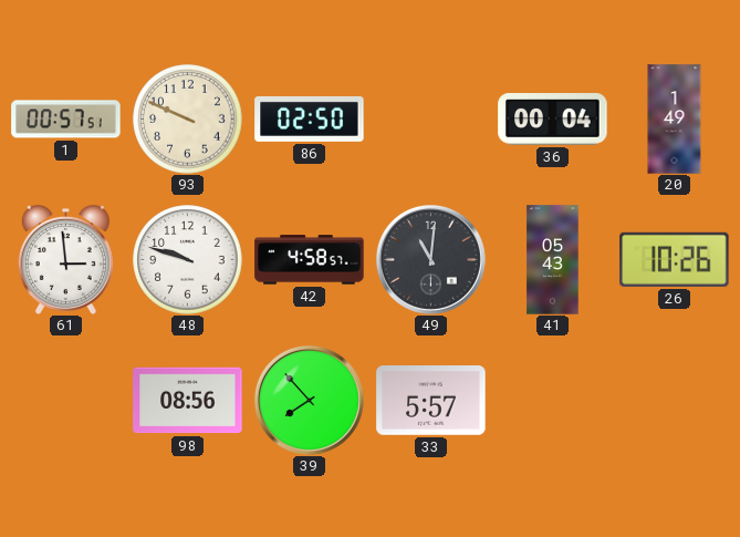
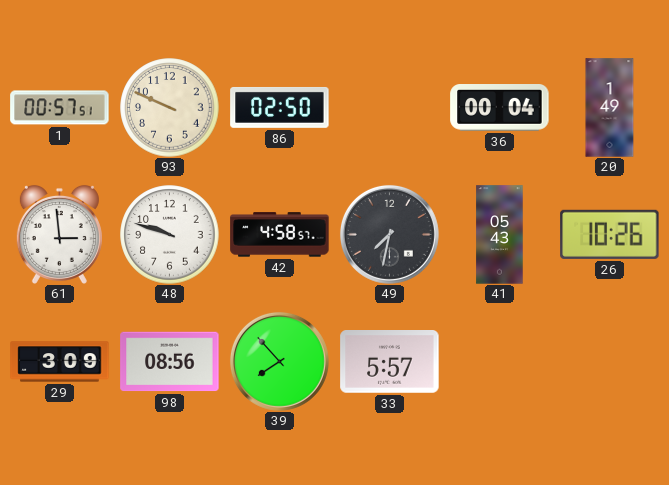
49: 11:01 -> 7:32 (389, 234)
29: none -> 3:09 (60, 362)
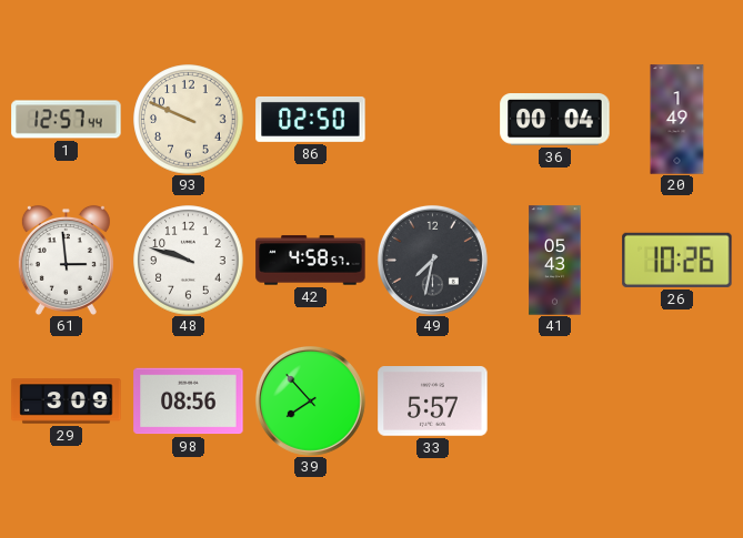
1: 00:57 -> 12:57 (67, 120)
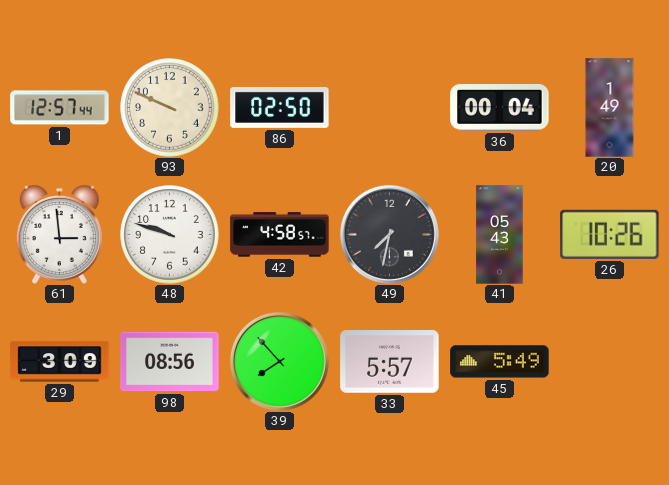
45: none -> 5:49 (500, 362)
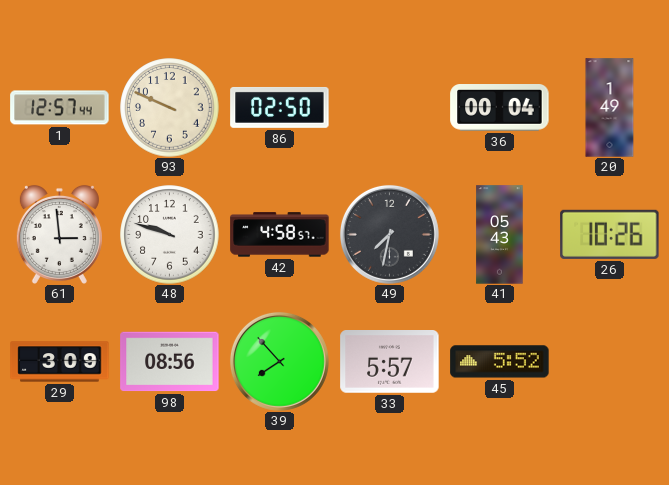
45: 5:49 -> 5:52 (500, 362)
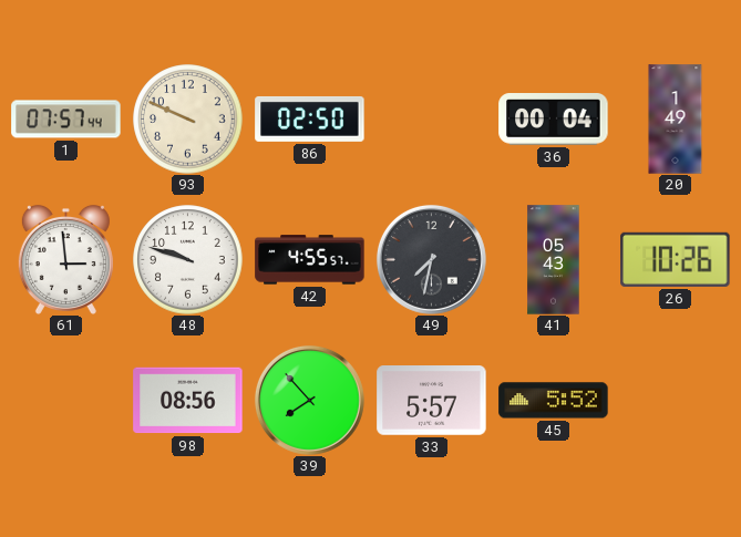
1: 12:57 -> 07:57 (66, 120)
42: 4:58 -> 4:55 (310, 260)
29: 3:09 -> none (60, 362)
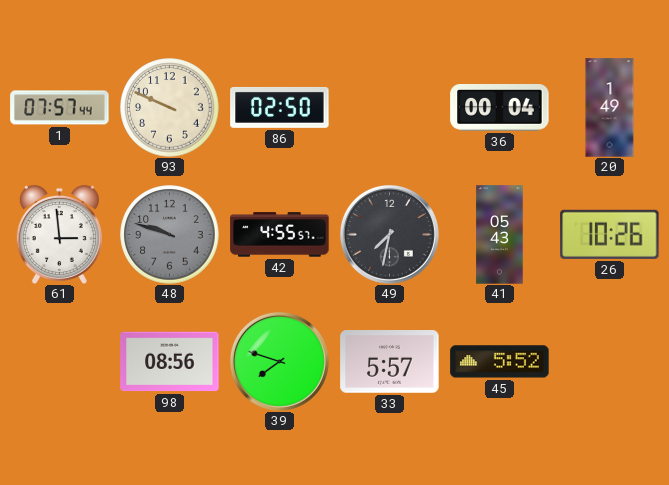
48 dial: white -> grey (170, 235)
39: 7:53 -> 7:48 (279, 361)
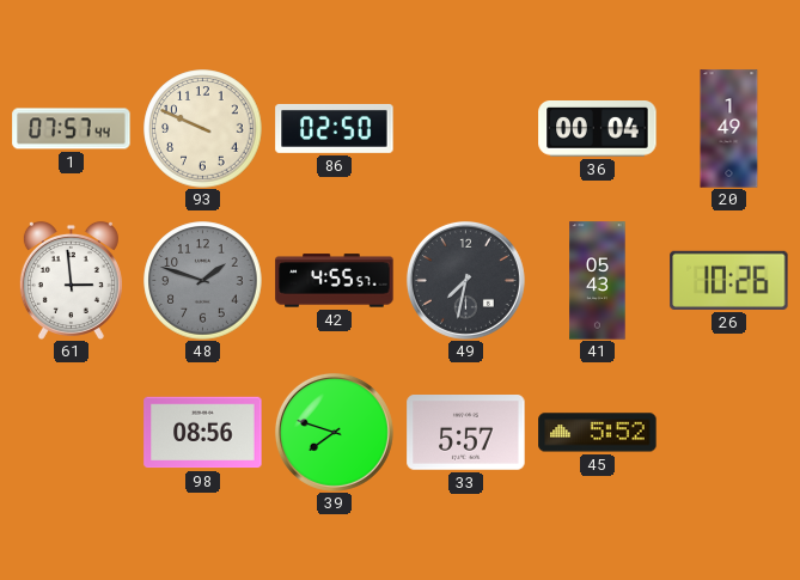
48: 9:48 -> 1:48 (203, 281)
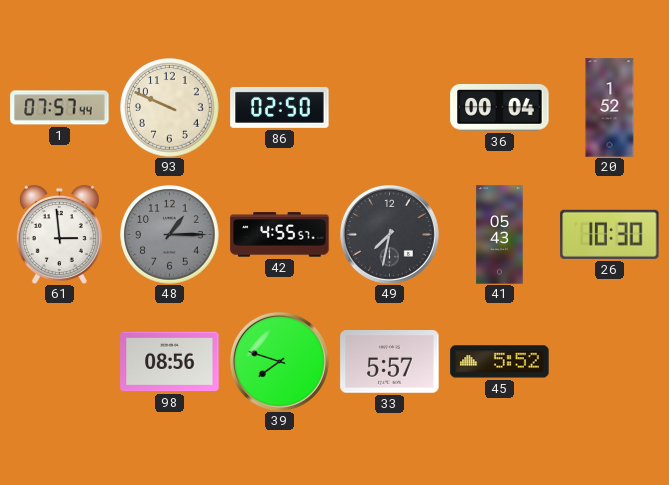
20: 1:49 -> 1:52 (610, 108)
48: 1:48 -> 1:15 (170, 235)
26: 10:26 -> 10:30 (610, 234)
